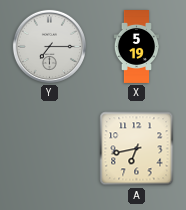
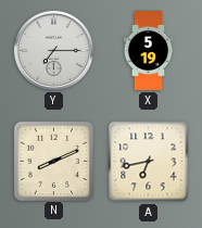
N: none -> 8:11 (53, 161)
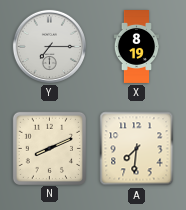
X: 5:19 -> 8:19 (137, 47)
A: 6:43 -> 7:31 (137, 149)
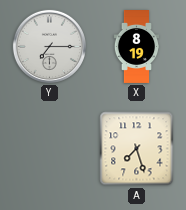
N: 8:11 -> none (49, 148)
A: 7:31 -> 7:27 (137, 149)
